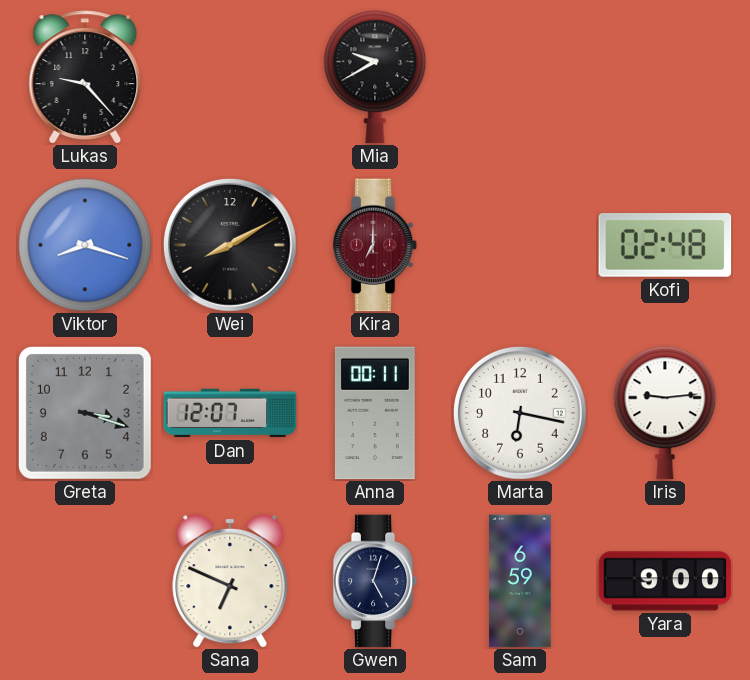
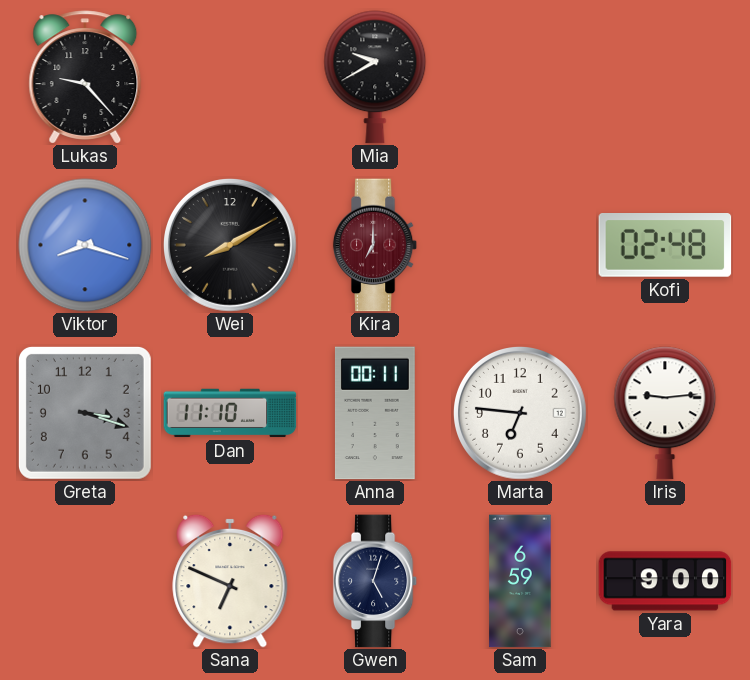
Dan: 12:07 -> 11:10 (230, 413)
Marta: 6:17 -> 6:46 (521, 414)
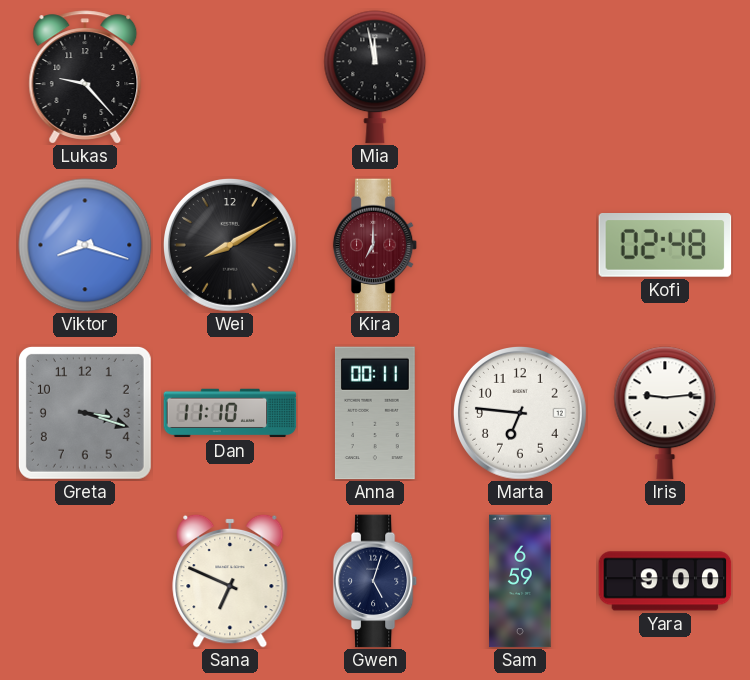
Mia: 9:40 -> 11:58 (375, 77)
